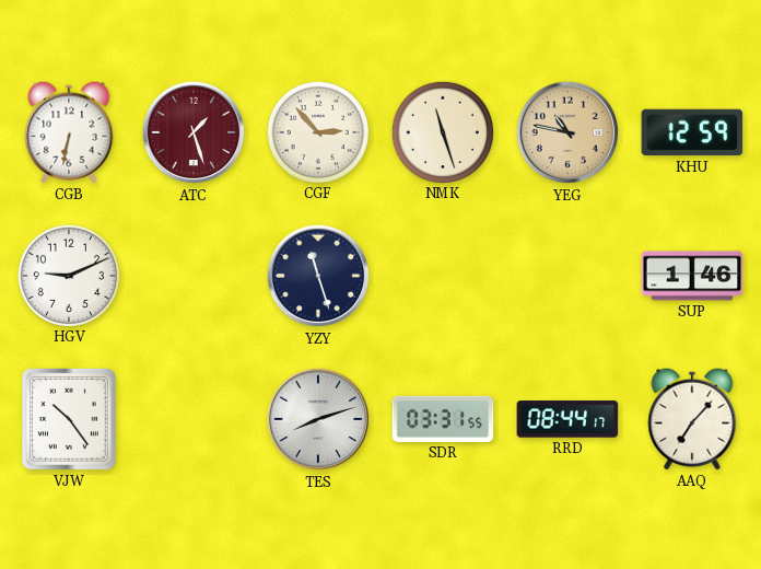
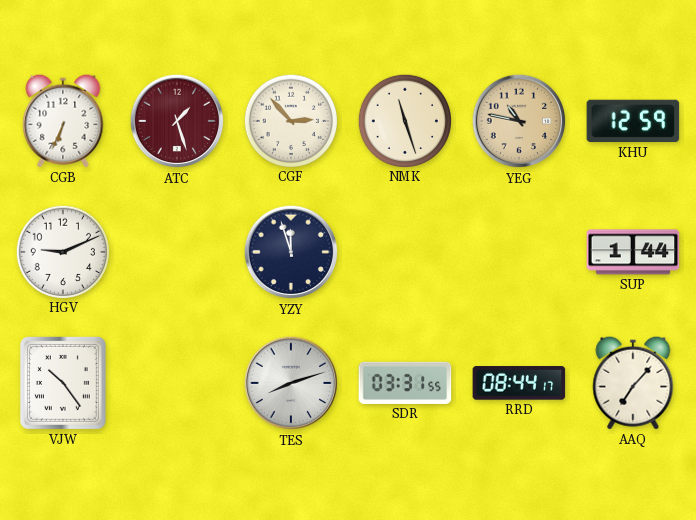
CGB: 6:32 -> 6:34 (63, 121)
YZY: 11:27 -> 11:57 (291, 252)
SUP: 1:46 -> 1:44 (633, 252)
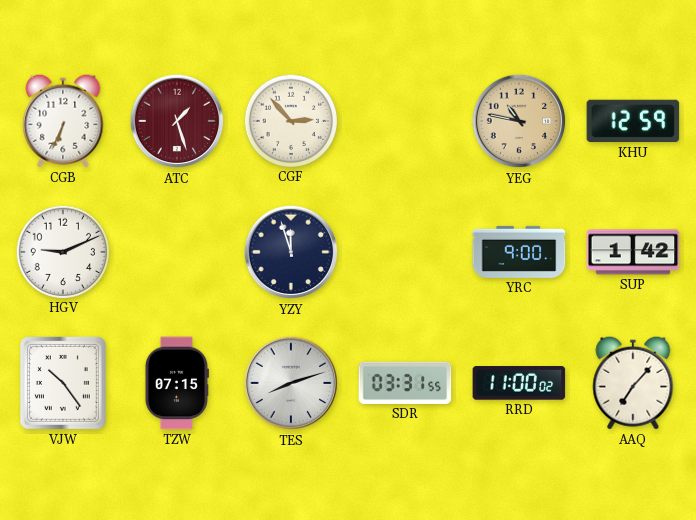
NMK: 11:27 -> none (404, 120)
YRC: none -> 9:00 (519, 252)
SUP: 1:44 -> 1:42 (633, 252)
TZW: none -> 07:15 (176, 383)
RRD: 08:44 -> 11:00 (519, 383)
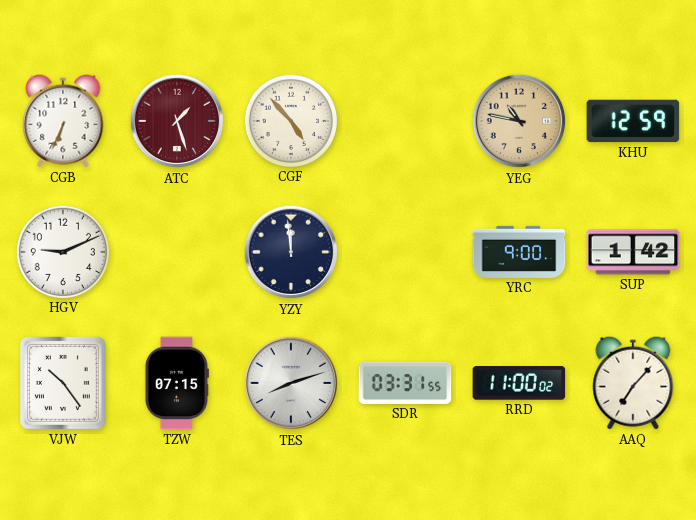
CGF: 2:53 -> 4:53 (290, 120)
YZY: 11:57 -> 11:59 (291, 252)
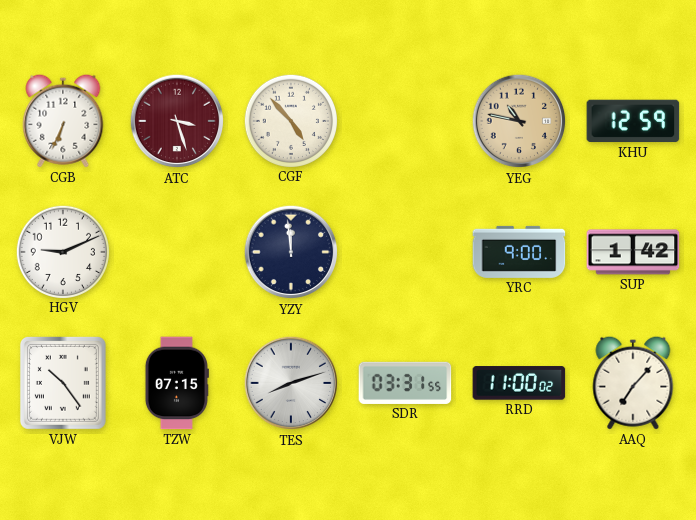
ATC: 1:27 -> 3:27 (177, 121)
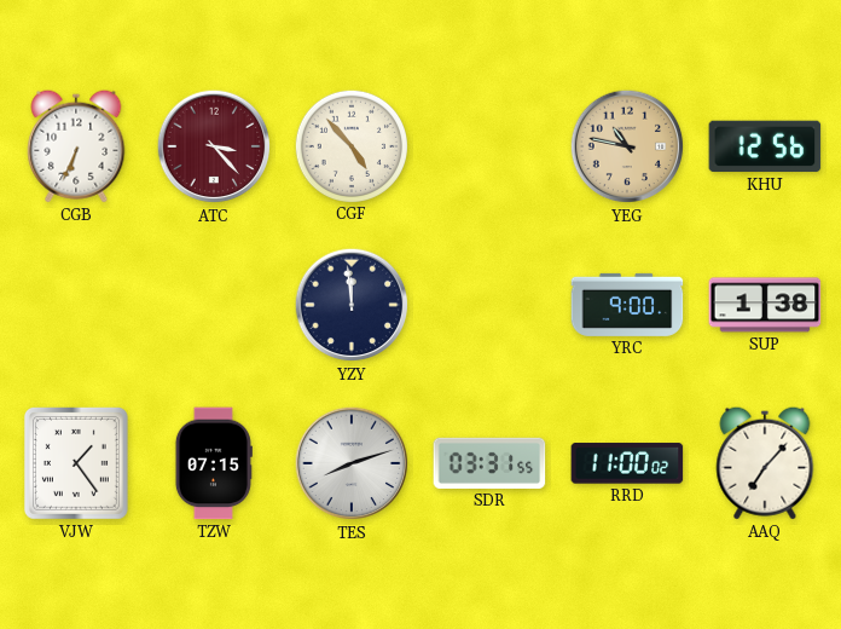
ATC: 3:27 -> 3:23 (214, 146)
KHU: 12:59 -> 12:56 (765, 146)
HGV: 9:11 -> none (62, 251)
SUP: 1:42 -> 1:38 (765, 305)
VJW: 10:24 -> 1:24 (76, 463)
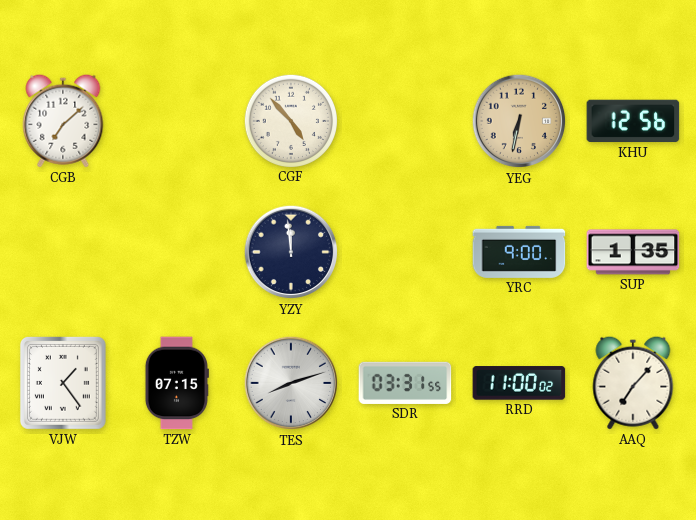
CGB: 6:34 -> 7:08 (63, 121)
ATC: 3:23 -> none (214, 146)
YEG: 10:47 -> 6:32 (519, 121)
SUP: 1:38 -> 1:35 (633, 252)
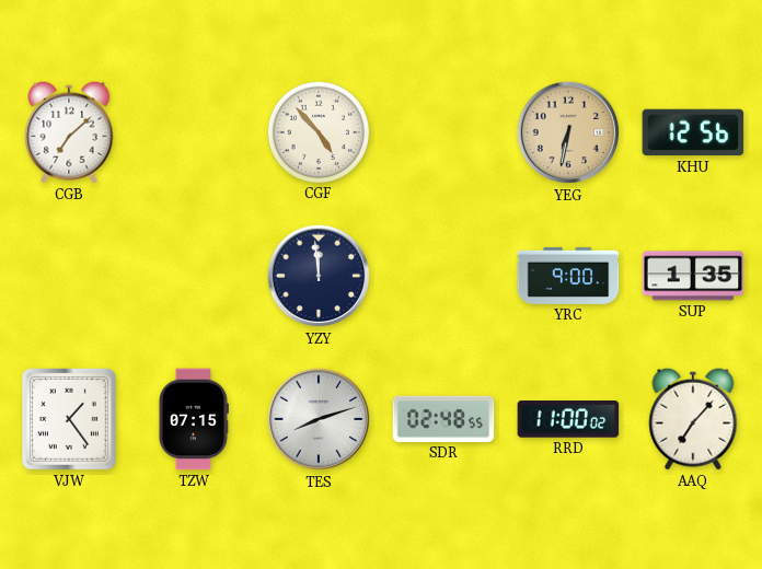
SDR: 03:31 -> 02:48 (443, 419)
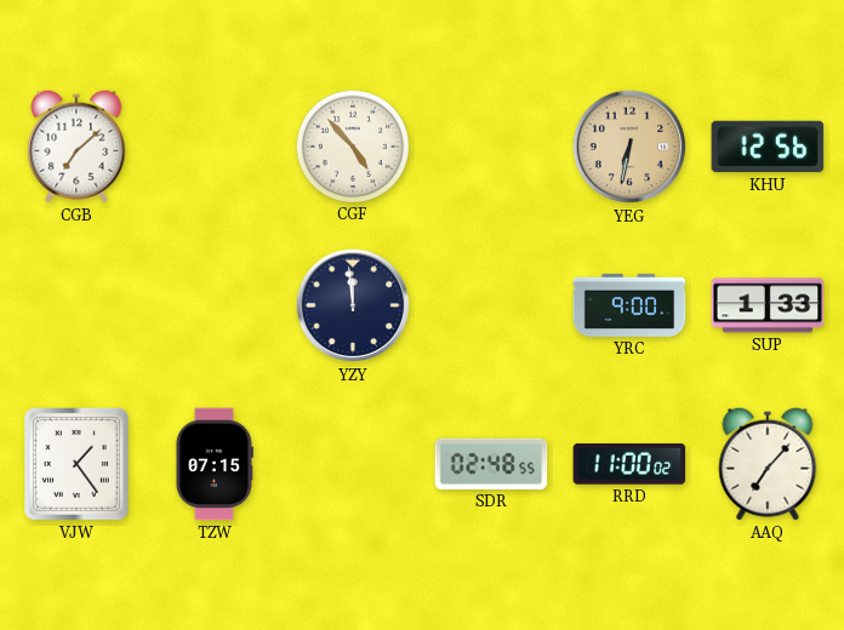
SUP: 1:35 -> 1:33 (768, 305)
TES: 8:12 -> none (319, 419)
